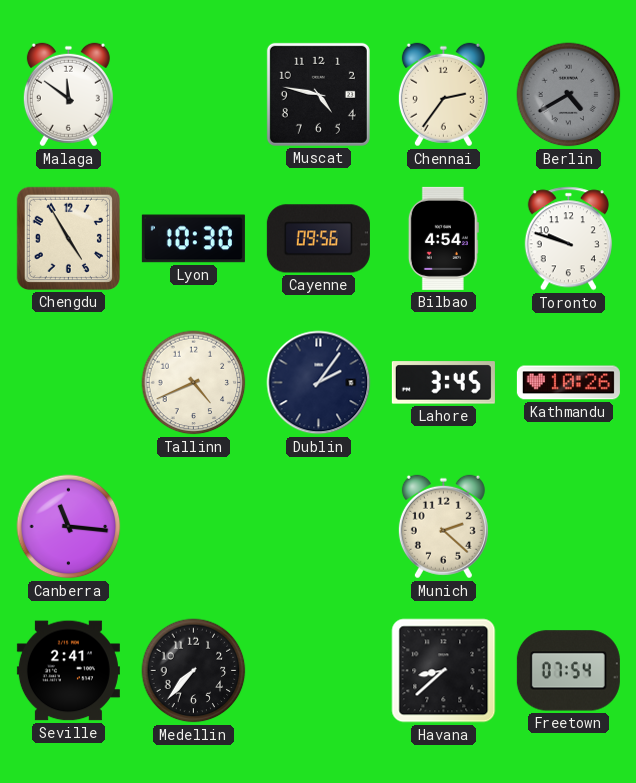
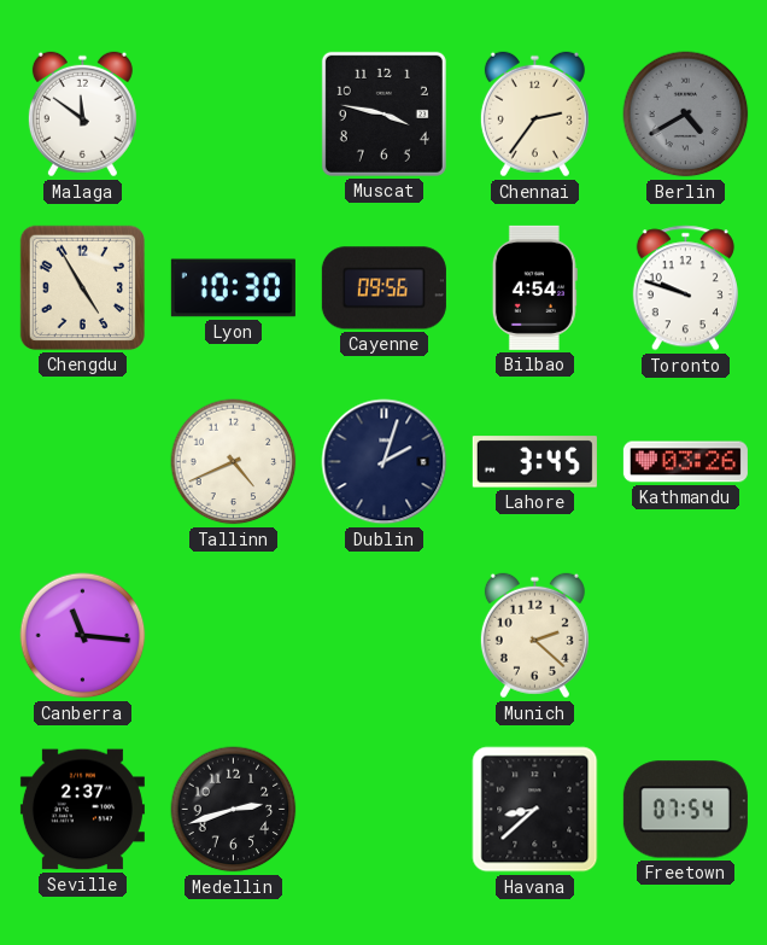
Muscat: 4:47 -> 3:47 (383, 113)
Dublin: 2:06 -> 2:03 (385, 462)
Kathmandu: 10:26 -> 03:26 (685, 462)
Seville: 2:41 -> 2:37 (82, 810)
Medellin: 7:37 -> 2:42 (234, 810)
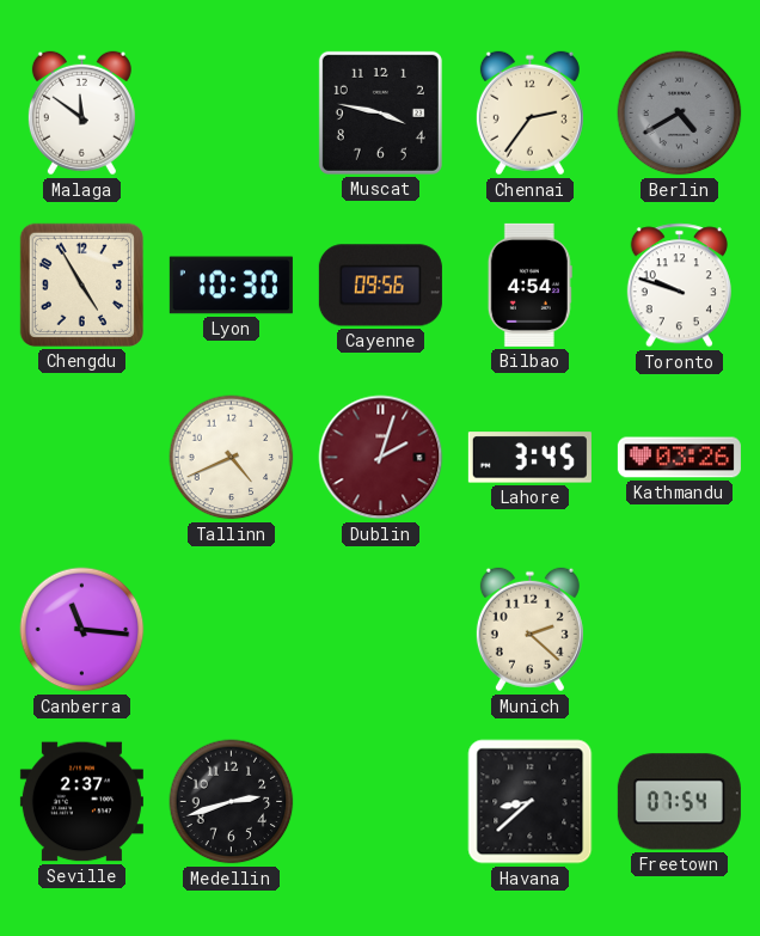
Dublin dial: navy -> burgundy (381, 458)
